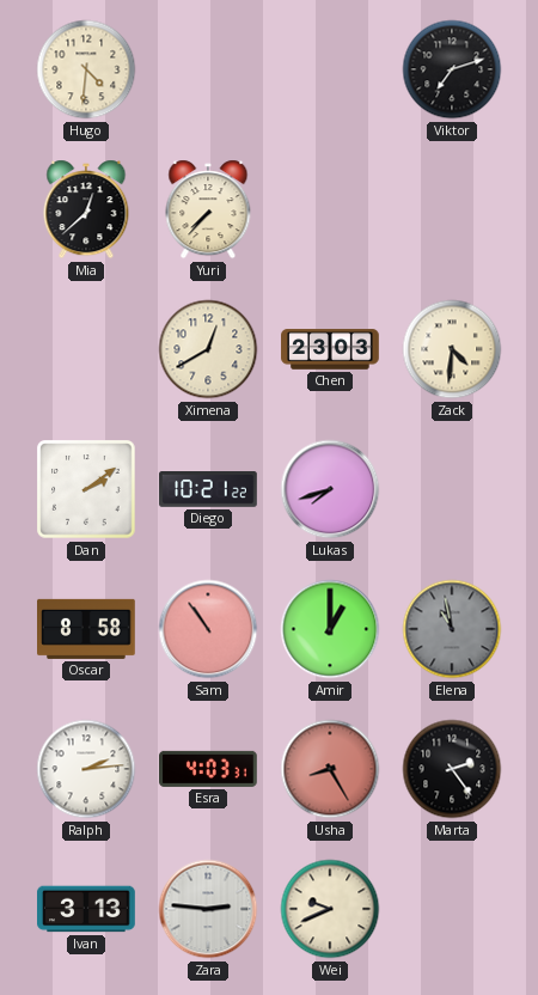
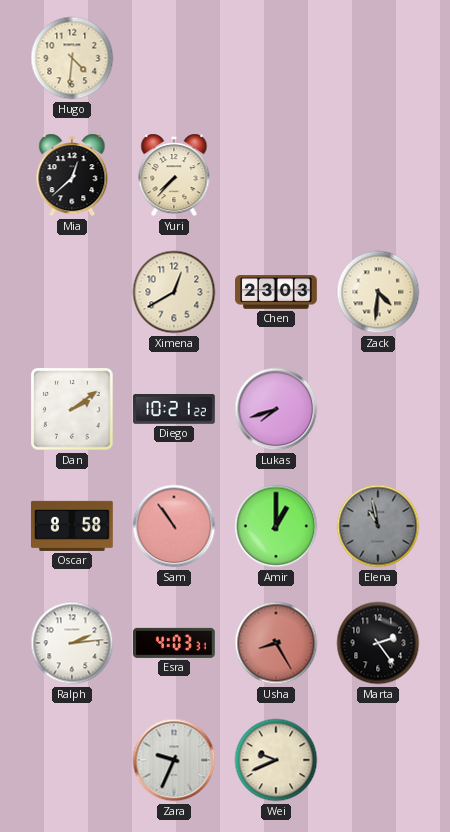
Viktor: 7:12 -> none (452, 69)
Ivan: 3:13 -> none (86, 909)
Zara: 2:46 -> 9:34 (174, 760)
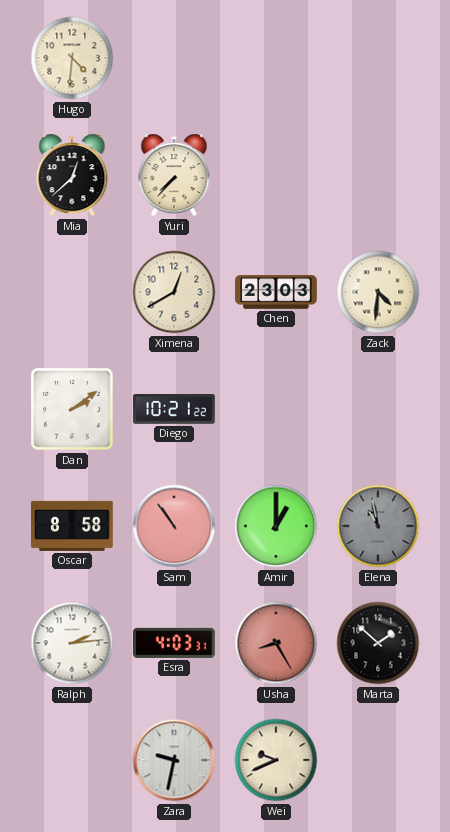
Lukas: 7:42 -> none (276, 409)
Marta: 2:24 -> 1:52 (378, 643)
Zara: 9:34 -> 9:32 (174, 760)
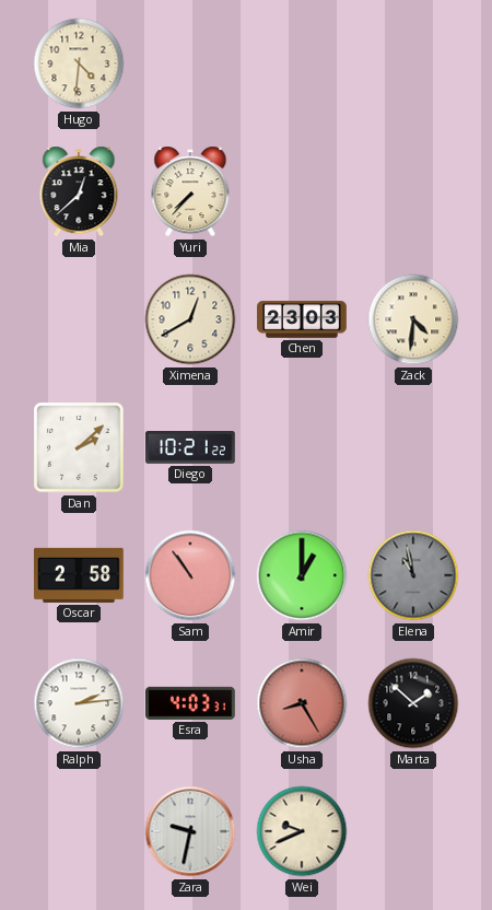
Dan: 2:09 -> 2:08 (79, 447)
Oscar: 8:58 -> 2:58 (80, 575)
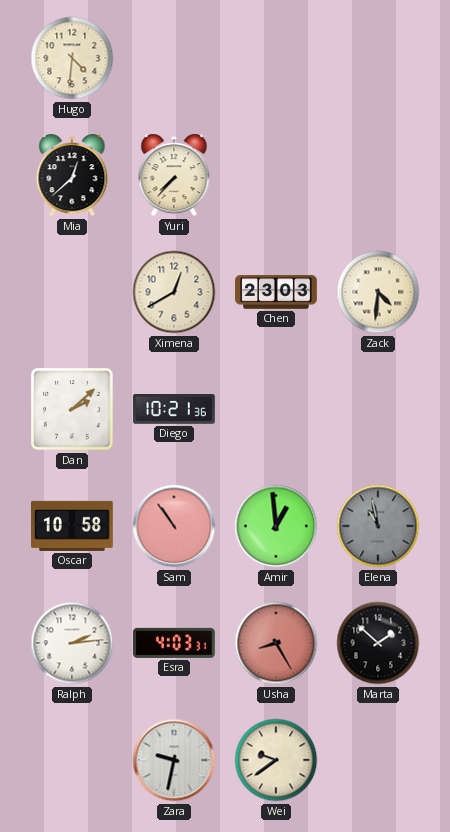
Diego: 10:21:22 -> 10:21:36 (174, 410)
Oscar: 2:58 -> 10:58 (73, 526)
Amir: 1:00 -> 12:59 (276, 526)
Wei: 9:41 -> 9:39 (276, 760)
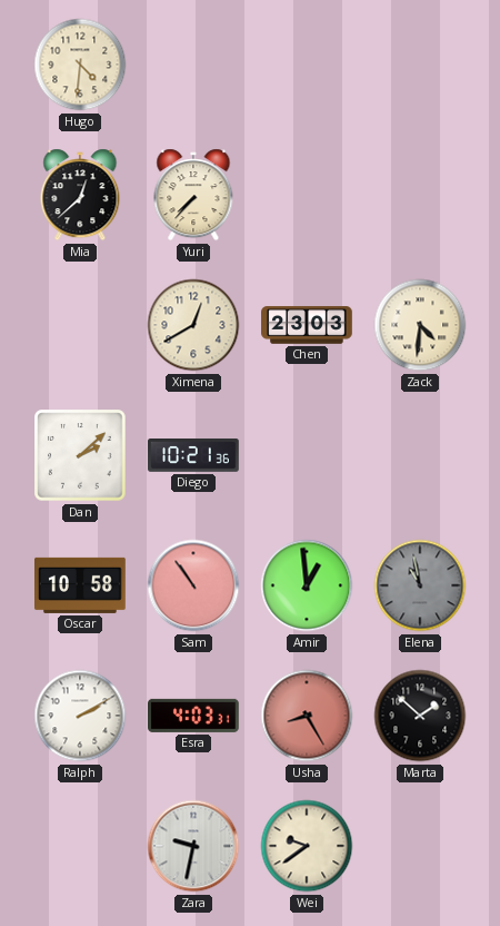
Ralph: 2:14 -> 2:10 (80, 716)
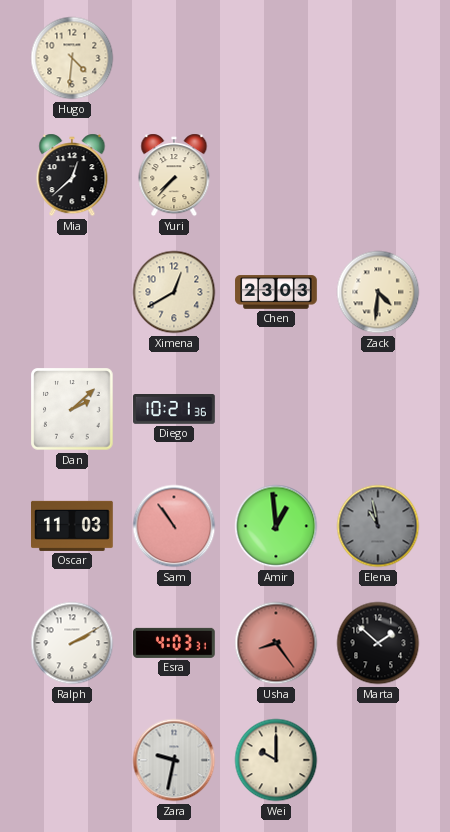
Oscar: 10:58 -> 11:03 (73, 526)
Usha: 8:25 -> 8:24 (276, 643)
Wei: 9:39 -> 10:00 (276, 760)
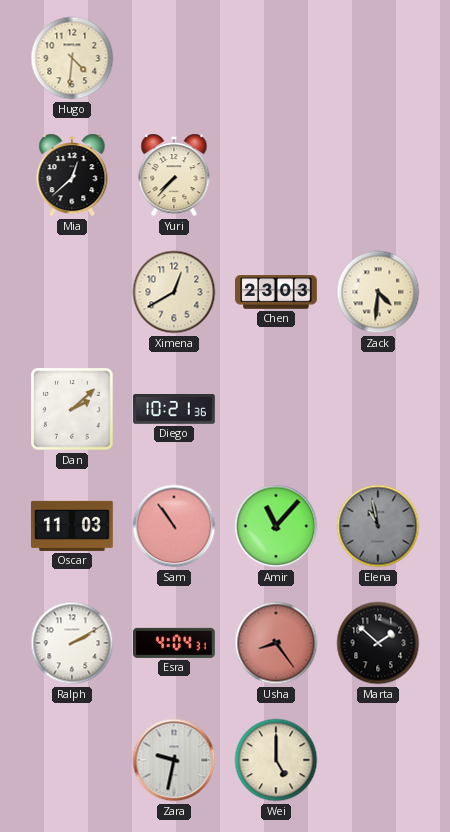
Amir: 12:59 -> 11:07 (276, 526)
Esra: 4:03 -> 4:04 (175, 643)
Wei: 10:00 -> 5:00 (276, 760)
